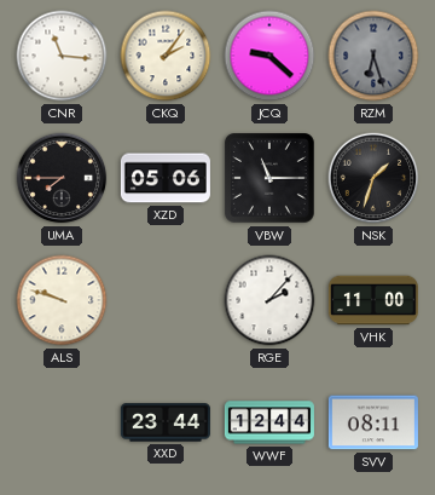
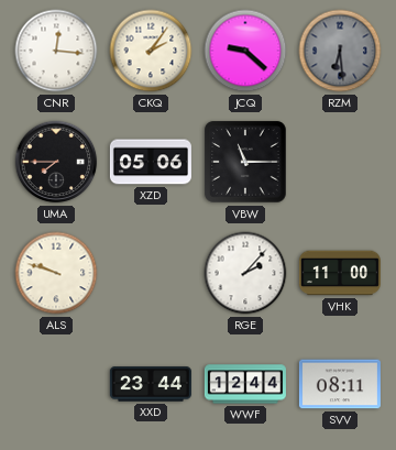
CNR: 11:16 -> 12:16 (56, 51)
RZM: 6:27 -> 6:29 (340, 51)
NSK: 1:33 -> none (373, 178)
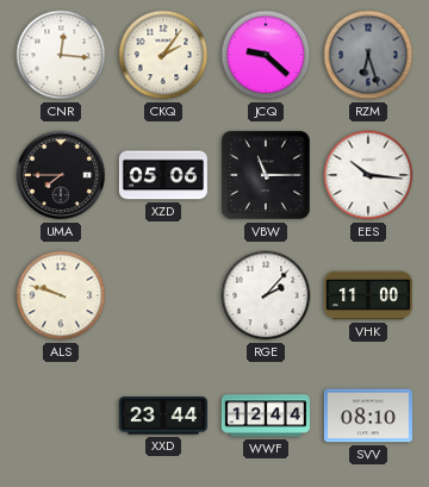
RZM: 6:29 -> 6:27 (368, 55)
EES: none -> 10:16 (368, 175)
SVV: 08:11 -> 08:10 (368, 416)
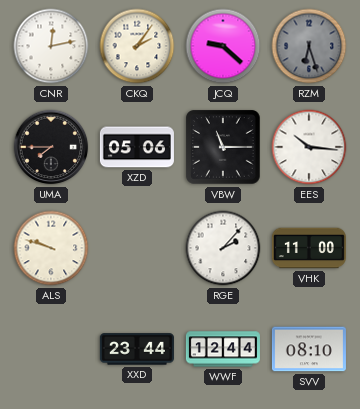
CNR: 12:16 -> 12:13 (51, 46)
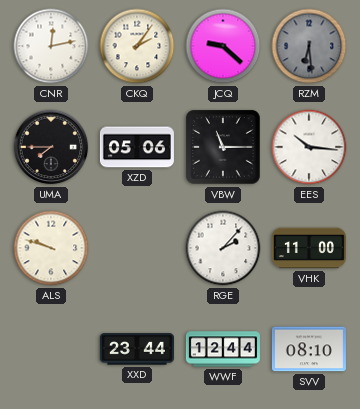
RZM: 6:27 -> 6:29 (309, 46)
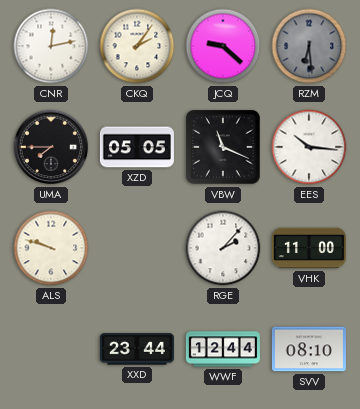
XZD: 05:06 -> 05:05 (137, 147)
VBW: 11:15 -> 11:19 (223, 147)
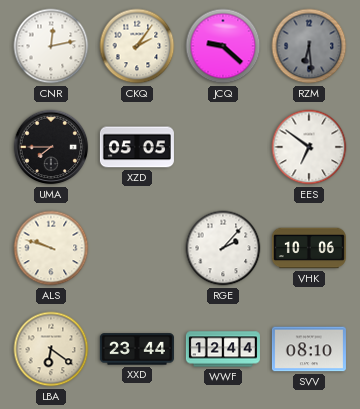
VBW: 11:19 -> none (223, 147)
EES: 10:16 -> 6:51 (309, 147)
VHK: 11:00 -> 10:06 (309, 248)
LBA: none -> 6:21 (51, 349)
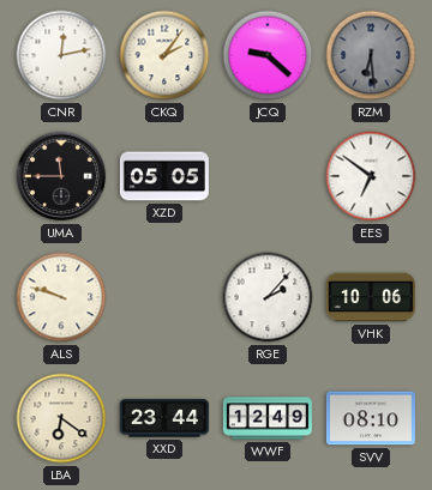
UMA: 7:45 -> 11:45 (61, 176)
WWF: 12:44 -> 12:49 (268, 418)
